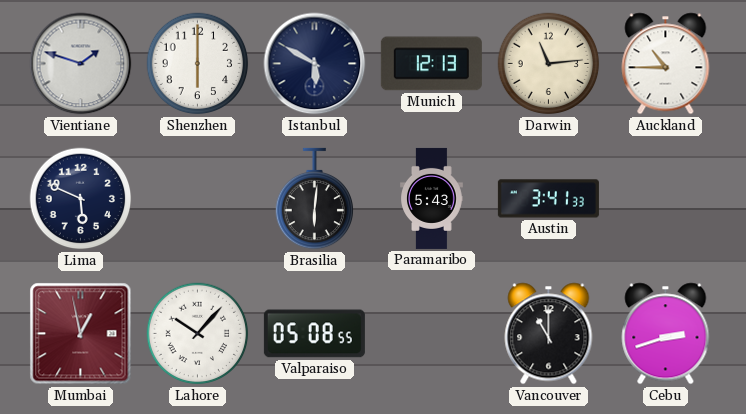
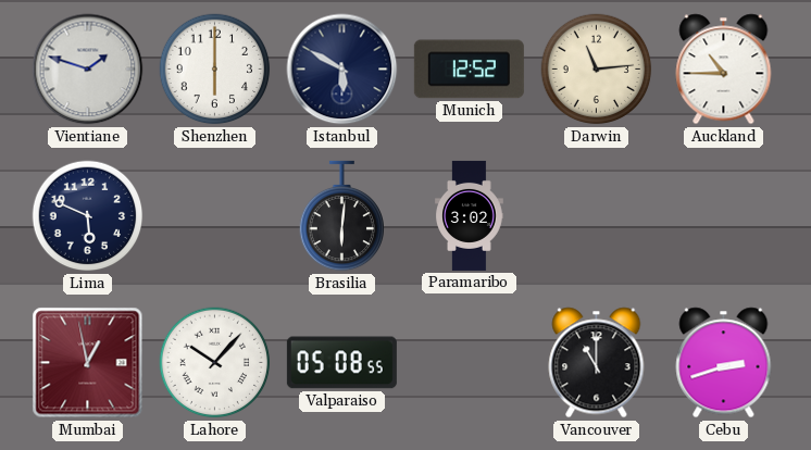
Munich: 12:13 -> 12:52 (469, 70)
Paramaribo: 5:43 -> 3:02 (470, 215)
Austin: 3:41 -> none (548, 199)
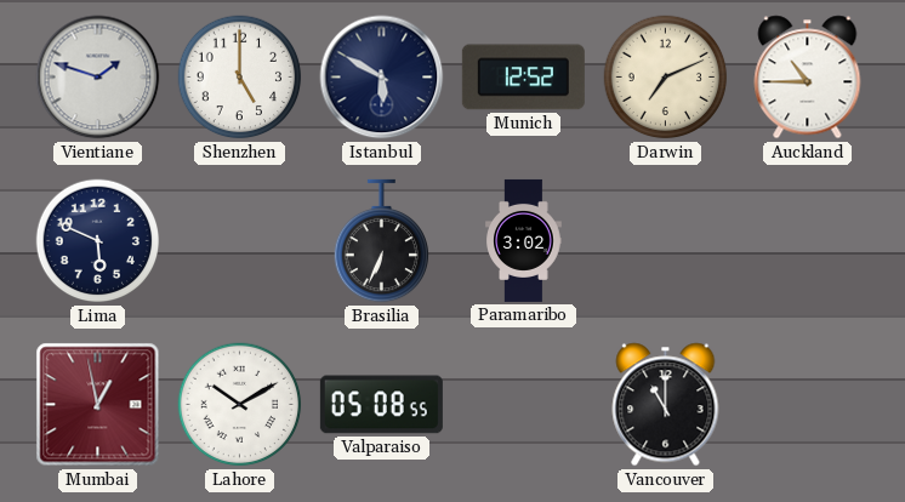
Shenzhen: 6:00 -> 5:00 (240, 78)
Darwin: 11:14 -> 7:11 (666, 78)
Brasilia: 6:01 -> 6:34 (381, 241)
Lahore: 10:07 -> 10:10 (240, 405)
Cebu: 2:42 -> none (724, 363)
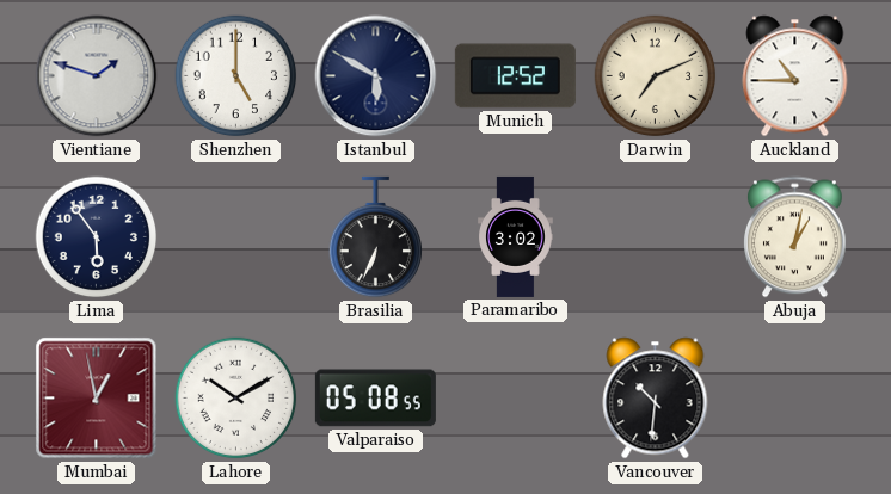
Lima: 5:49 -> 5:54 (97, 237)
Abuja: none -> 1:02 (795, 237)
Vancouver: 11:00 -> 10:31 (656, 399)
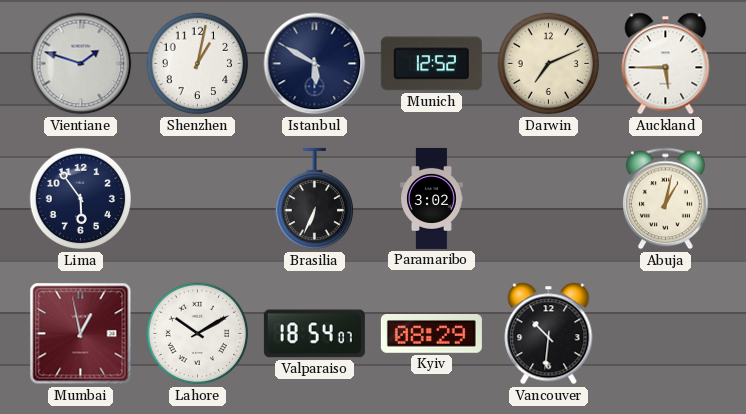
Shenzhen: 5:00 -> 1:02 (198, 64)
Auckland: 10:45 -> 5:45 (666, 64)
Valparaiso: 05:08 -> 18:54 (314, 334)
Kyiv: none -> 08:29 (431, 334)
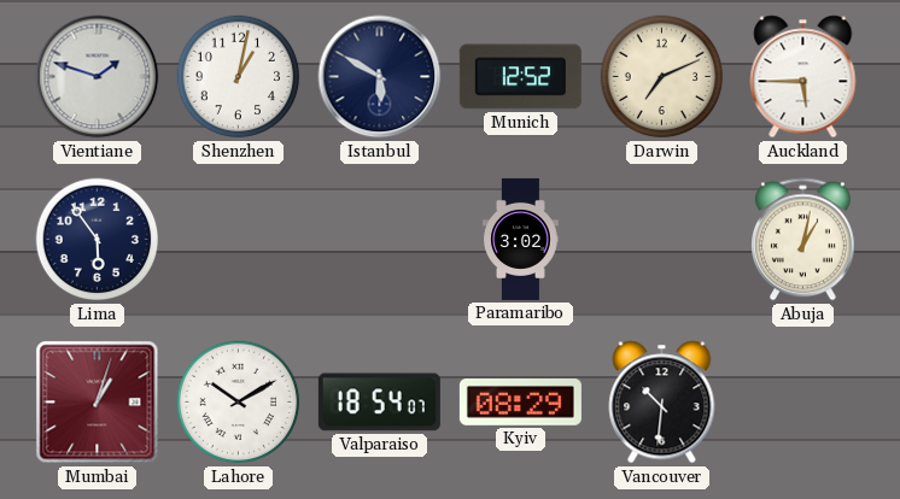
Brasilia: 6:34 -> none (314, 199)
Mumbai: 12:58 -> 1:03 (98, 403)
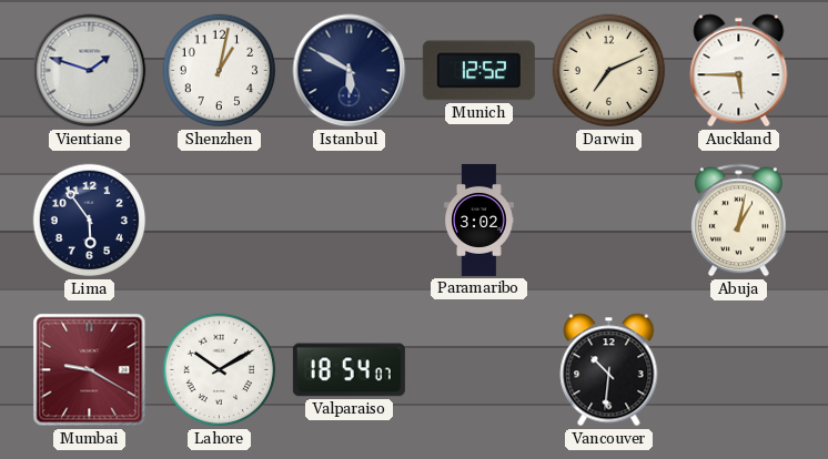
Mumbai: 1:03 -> 9:20 (90, 370)
Kyiv: 08:29 -> none (520, 403)
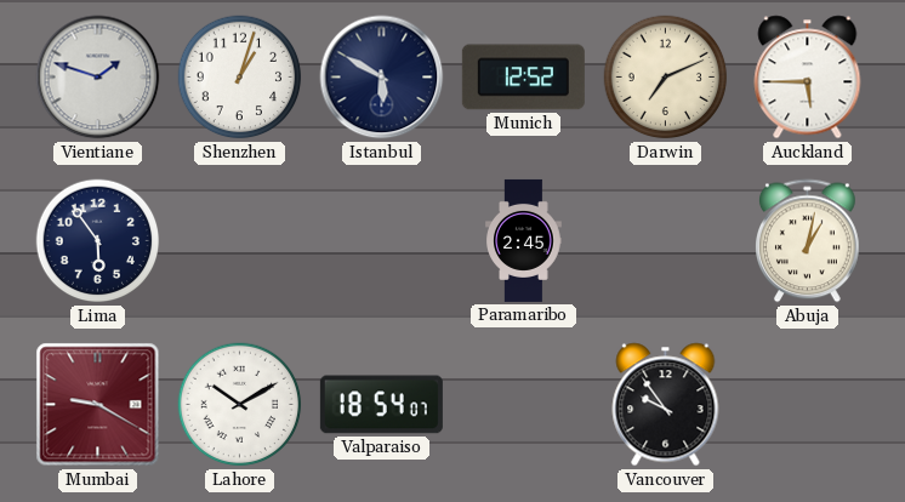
Shenzhen: 1:02 -> 1:03 (240, 78)
Paramaribo: 3:02 -> 2:45 (524, 240)
Vancouver: 10:31 -> 9:54 (666, 405)
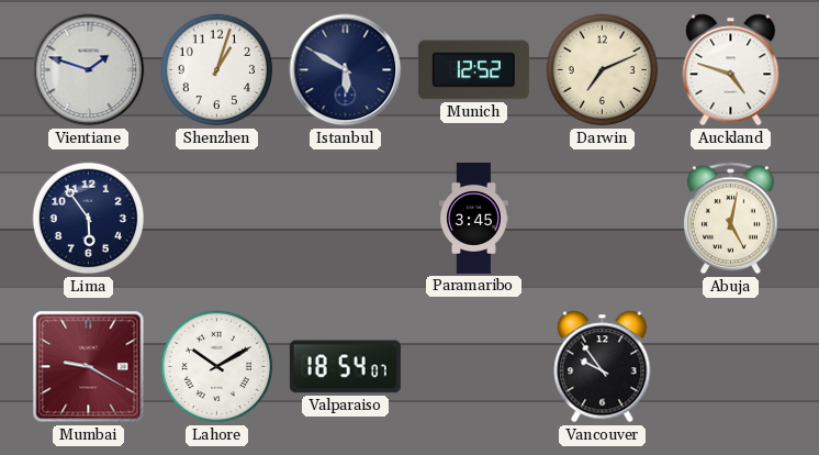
Auckland: 5:45 -> 4:48 (731, 70)
Paramaribo: 2:45 -> 3:45 (474, 218)
Abuja: 1:02 -> 5:02 (731, 219)
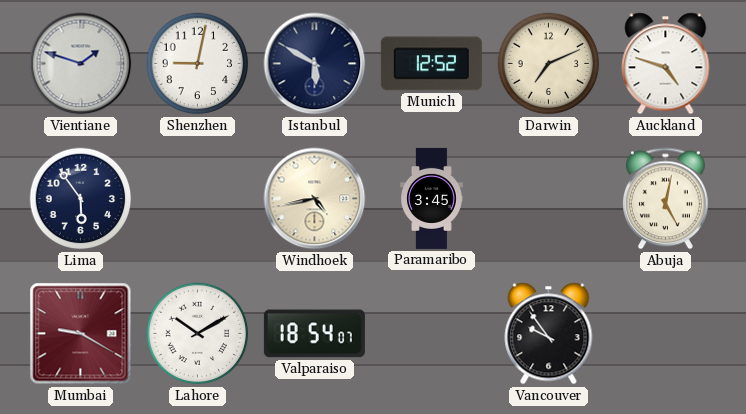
Shenzhen: 1:03 -> 9:02 (198, 64)
Windhoek: none -> 4:43 (315, 199)
